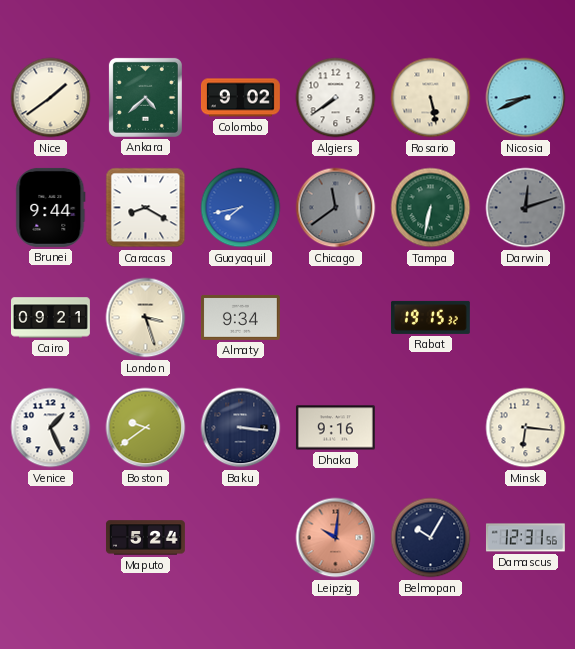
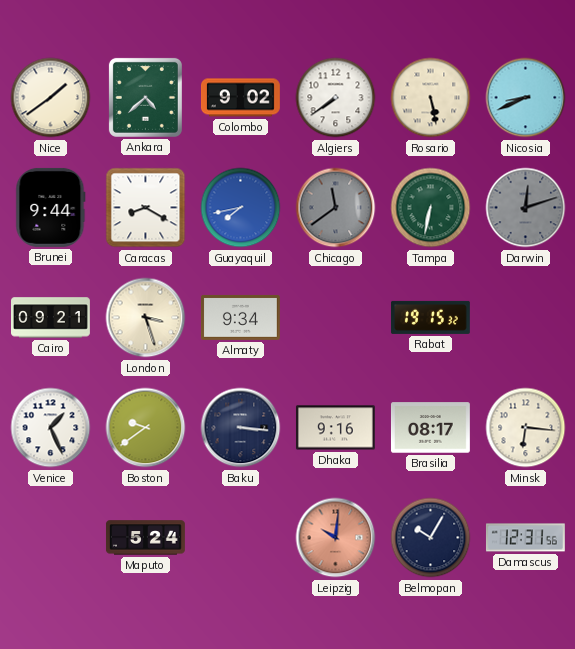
Brasilia: none -> 08:17 (430, 428)
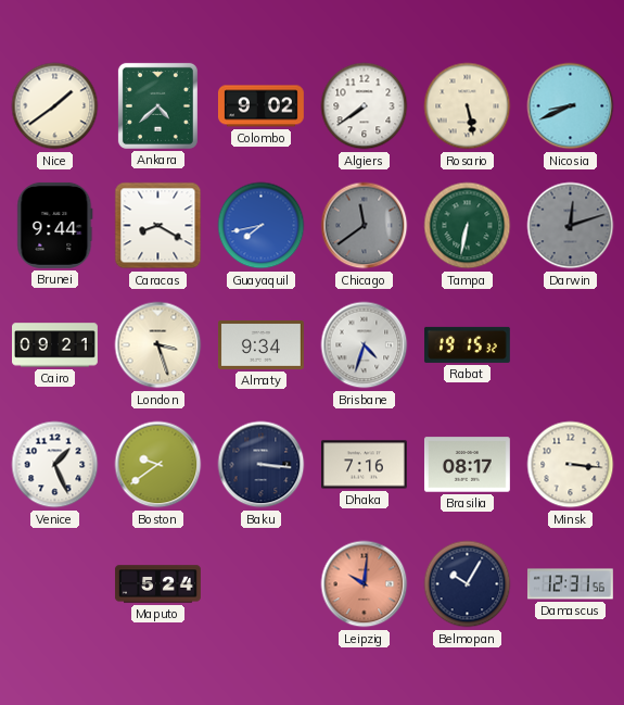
Brisbane: none -> 4:33 (365, 345)
Dhaka: 9:16 -> 7:16 (364, 465)
Minsk: 6:16 -> 3:16 (571, 465)
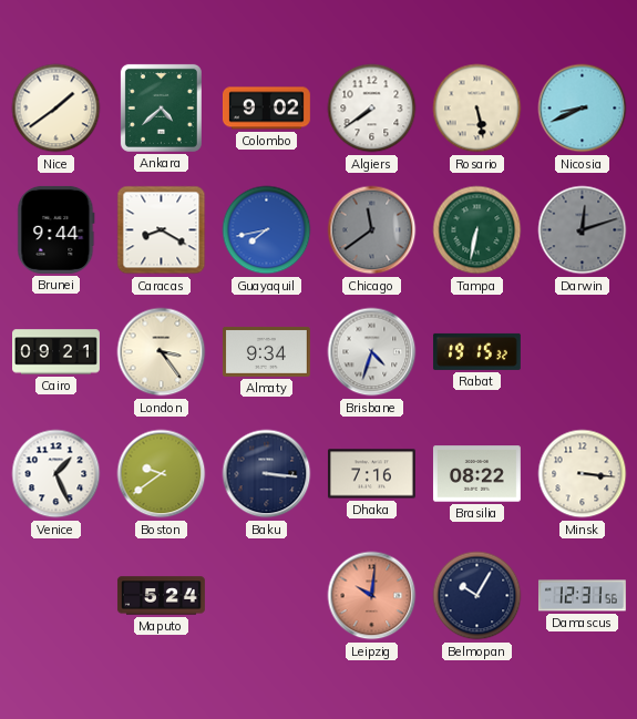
London: 3:27 -> 3:24 (162, 352)
Brasilia: 08:17 -> 08:22 (476, 474)
